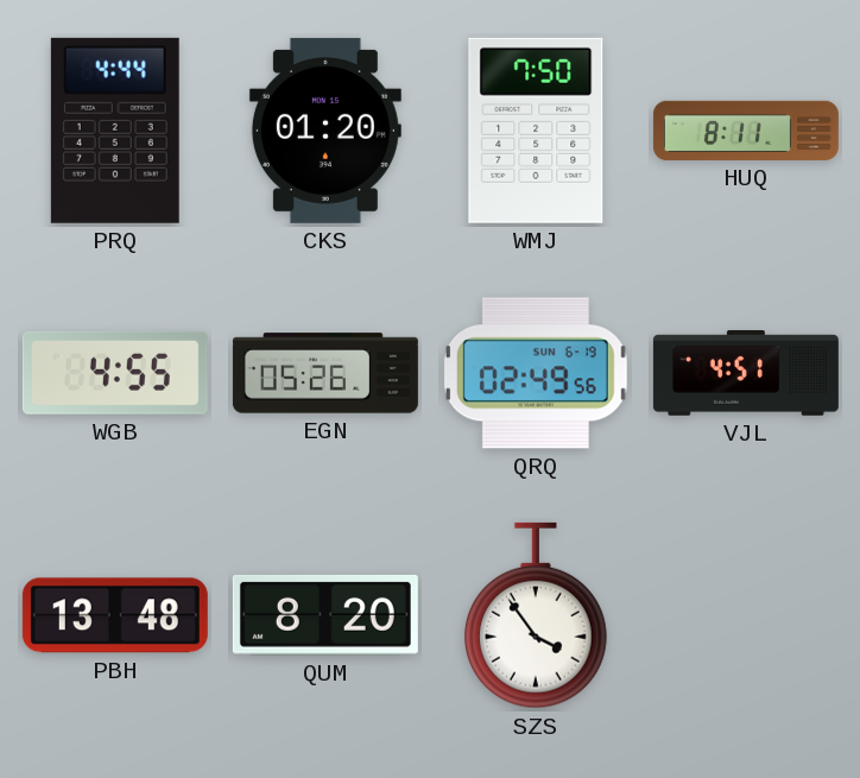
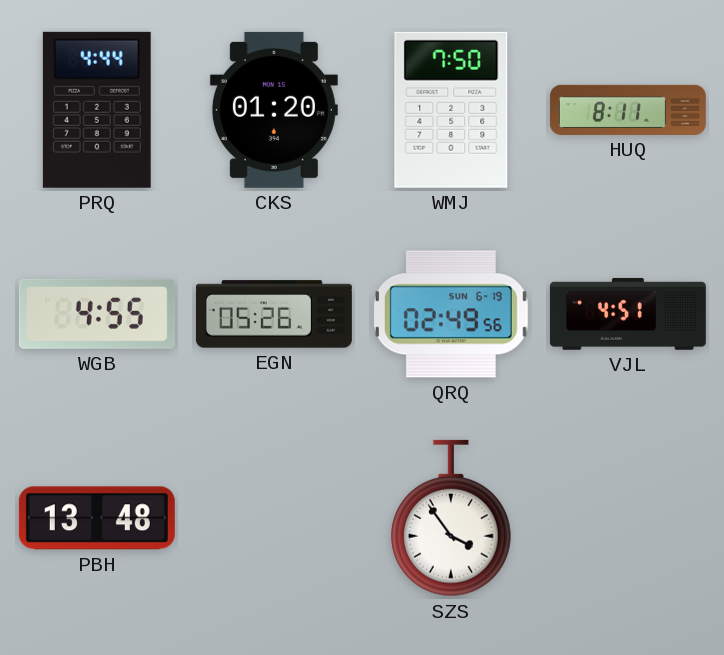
QUM: 8:20 -> none (325, 615)
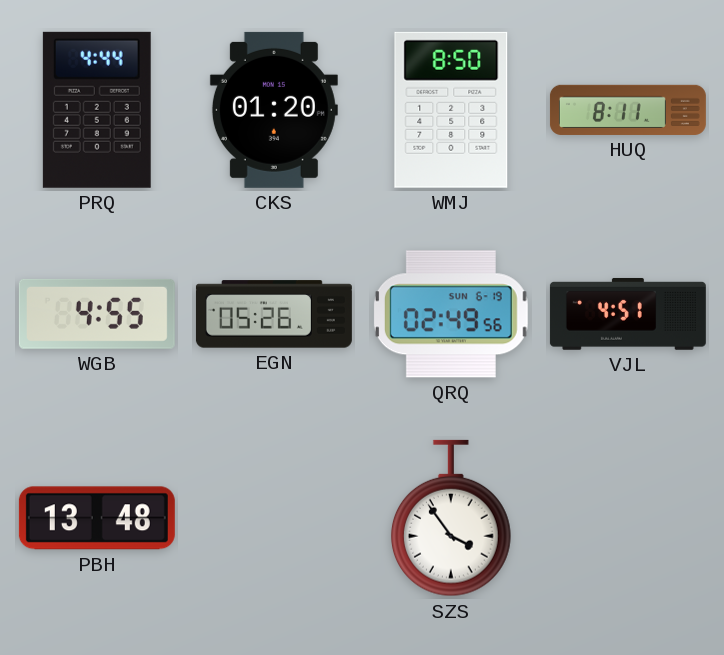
WMJ: 7:50 -> 8:50 (451, 110)
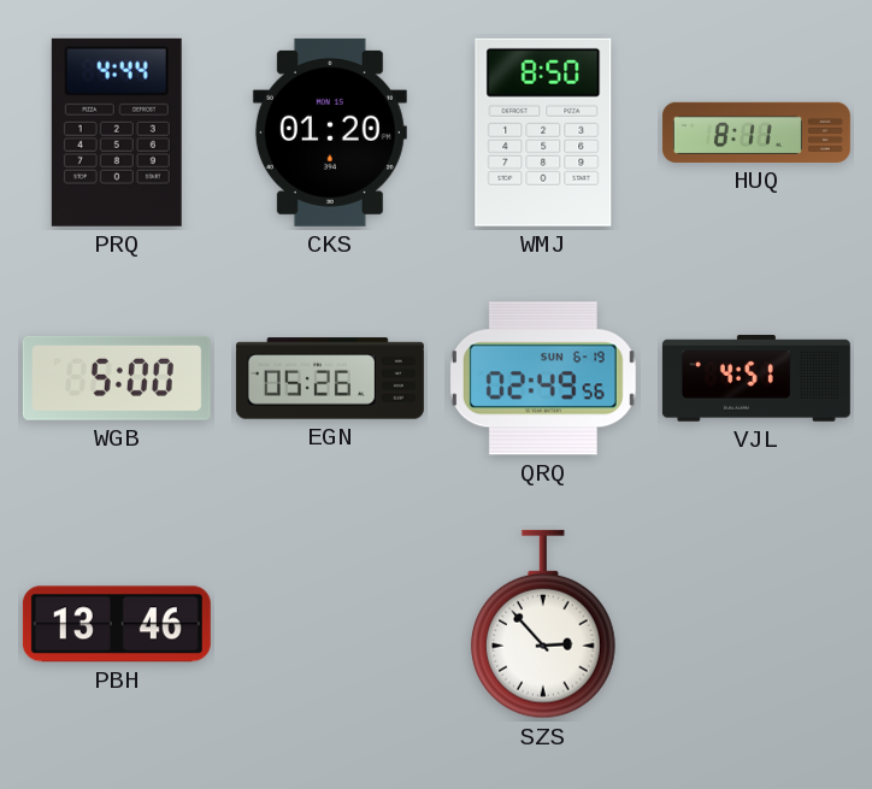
WGB: 4:55 -> 5:00 (117, 378)
PBH: 13:48 -> 13:46 (117, 624)
SZS: 3:54 -> 2:53 (543, 624)
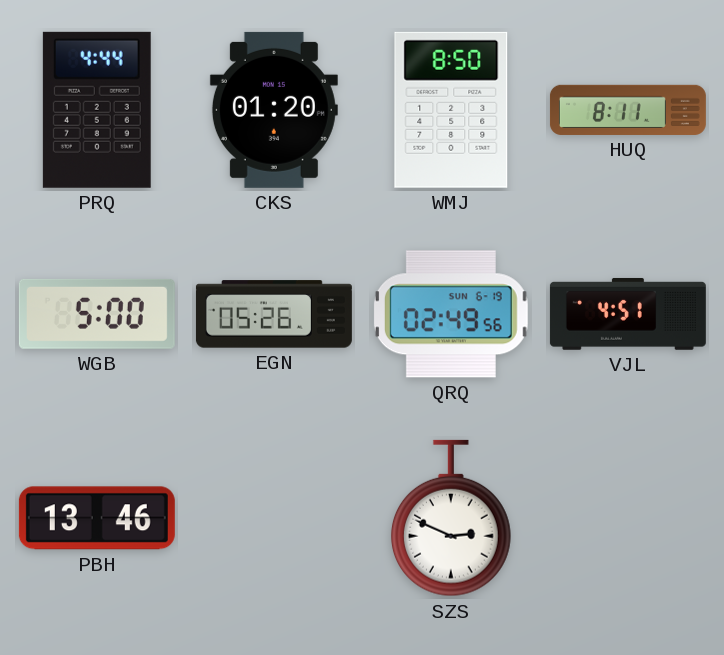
SZS: 2:53 -> 2:49 (451, 518)
